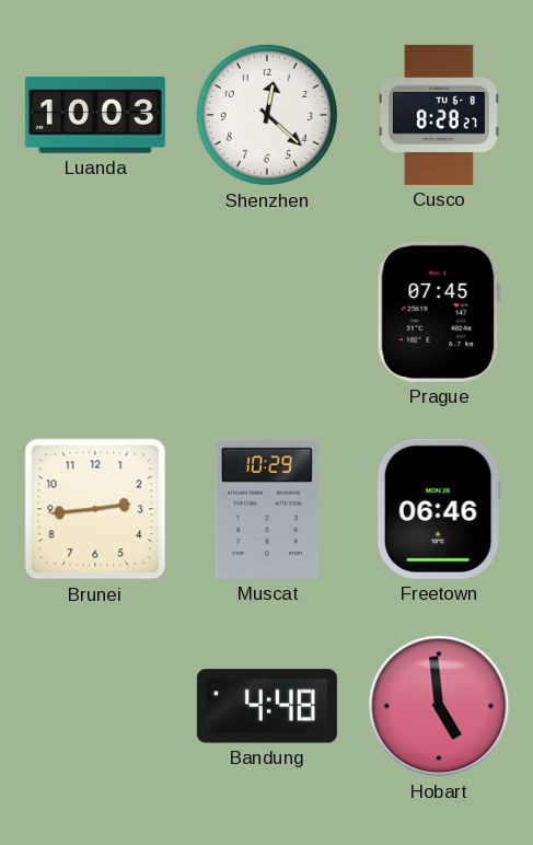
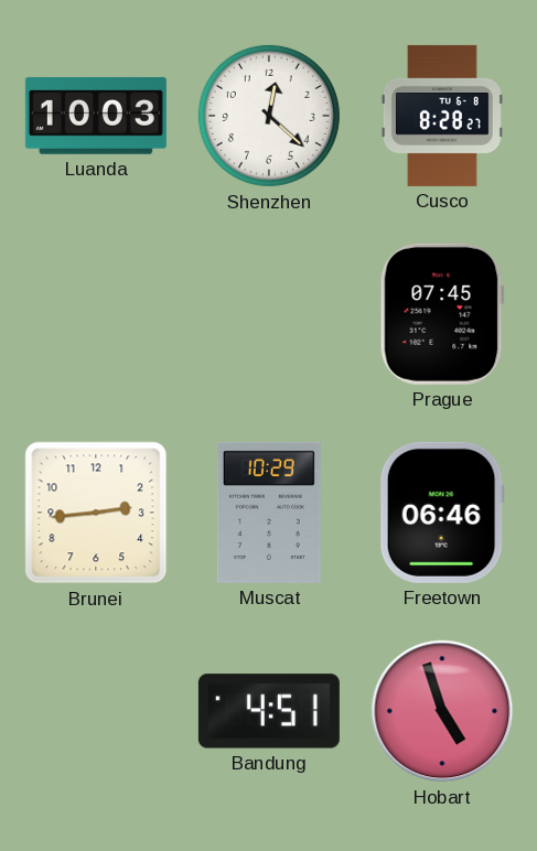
Bandung: 4:48 -> 4:51 (269, 711)
Hobart: 4:59 -> 4:57 (442, 711)
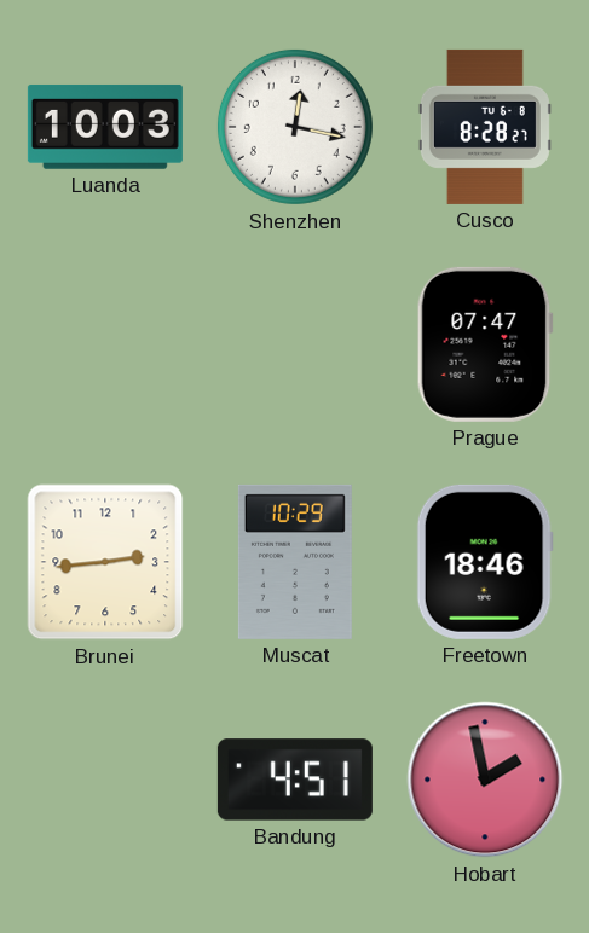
Shenzhen: 12:22 -> 12:17 (295, 127)
Prague: 07:45 -> 07:47 (485, 344)
Freetown: 06:46 -> 18:46 (485, 562)
Hobart: 4:57 -> 1:58 (485, 780)
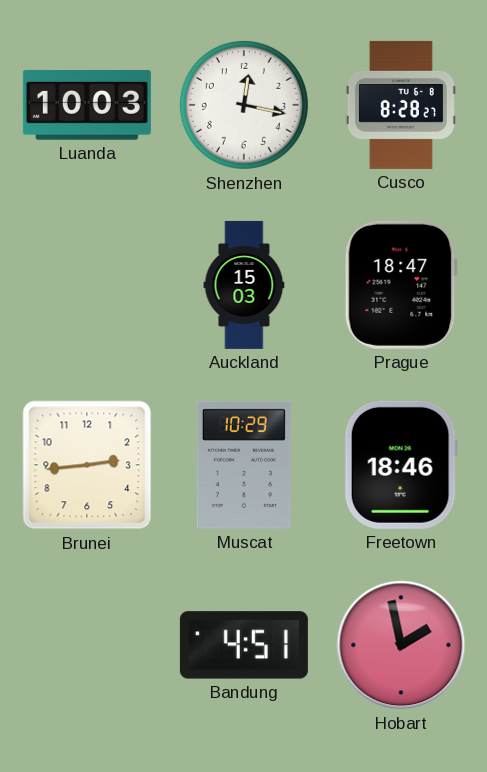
Auckland: none -> 15:03 (244, 285)
Prague: 07:47 -> 18:47 (401, 285)
